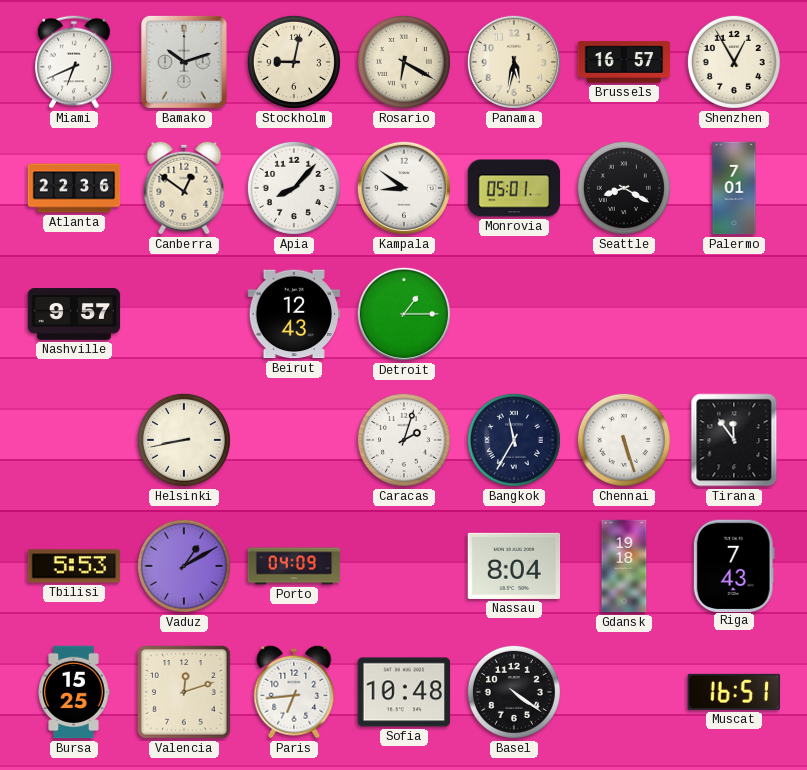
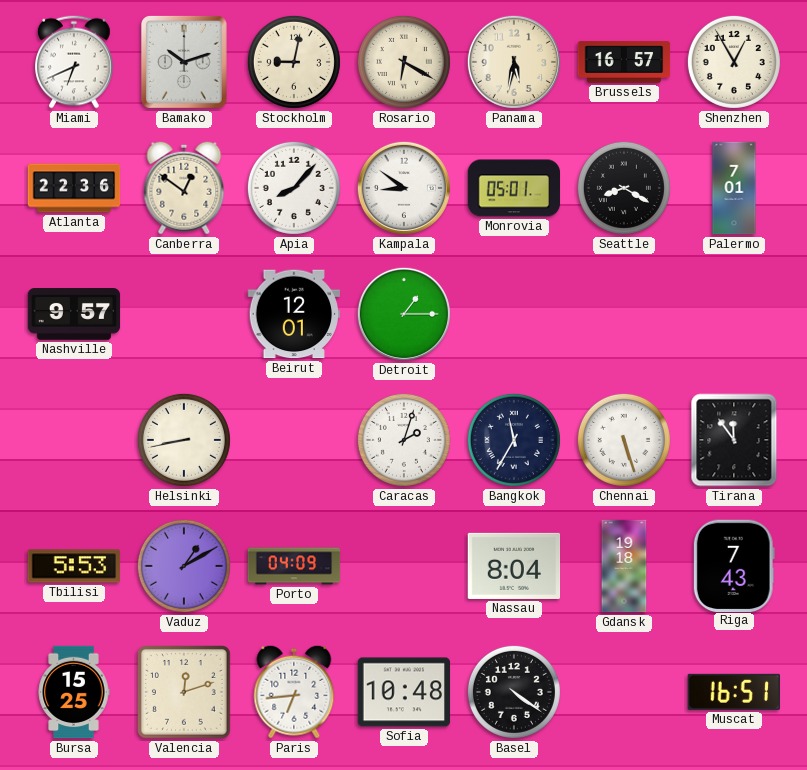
Beirut: 12:43 -> 12:01 (294, 314)
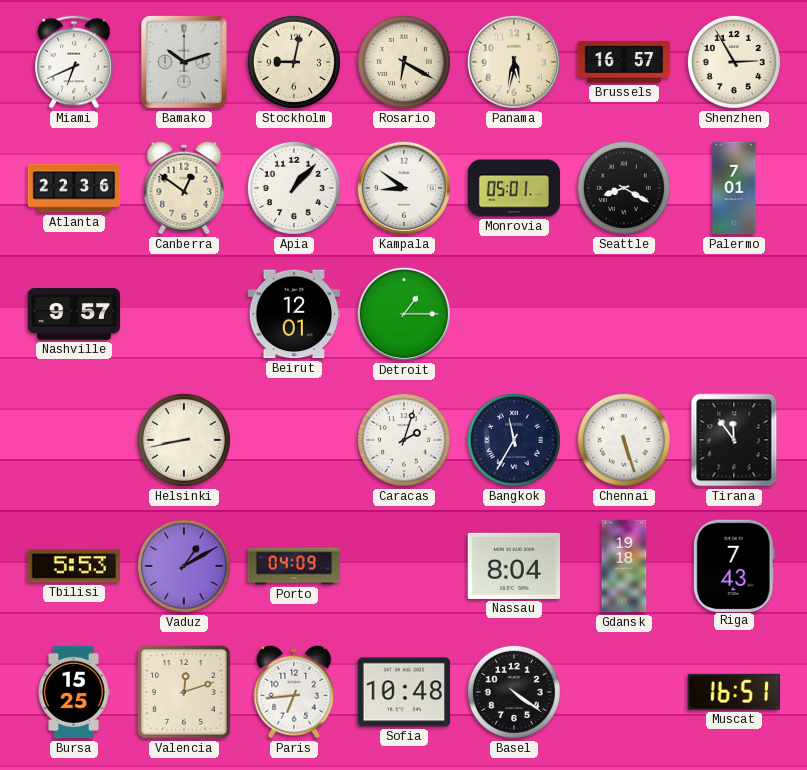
Shenzhen: 12:55 -> 2:55 (734, 62)
Apia: 8:07 -> 1:07 (294, 188)
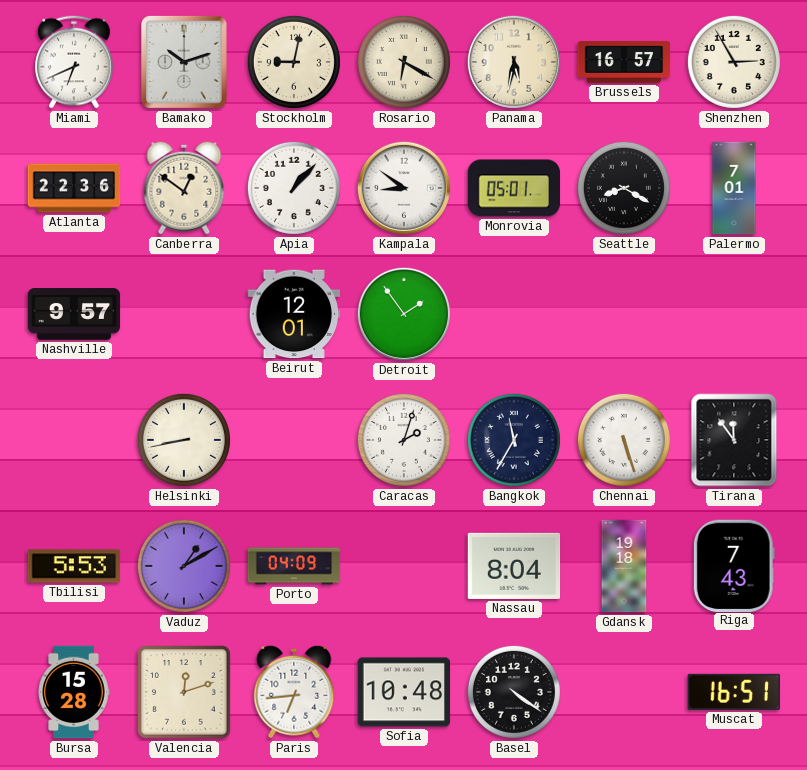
Detroit: 1:15 -> 1:54 (404, 314)
Bursa: 15:25 -> 15:28 (74, 692)
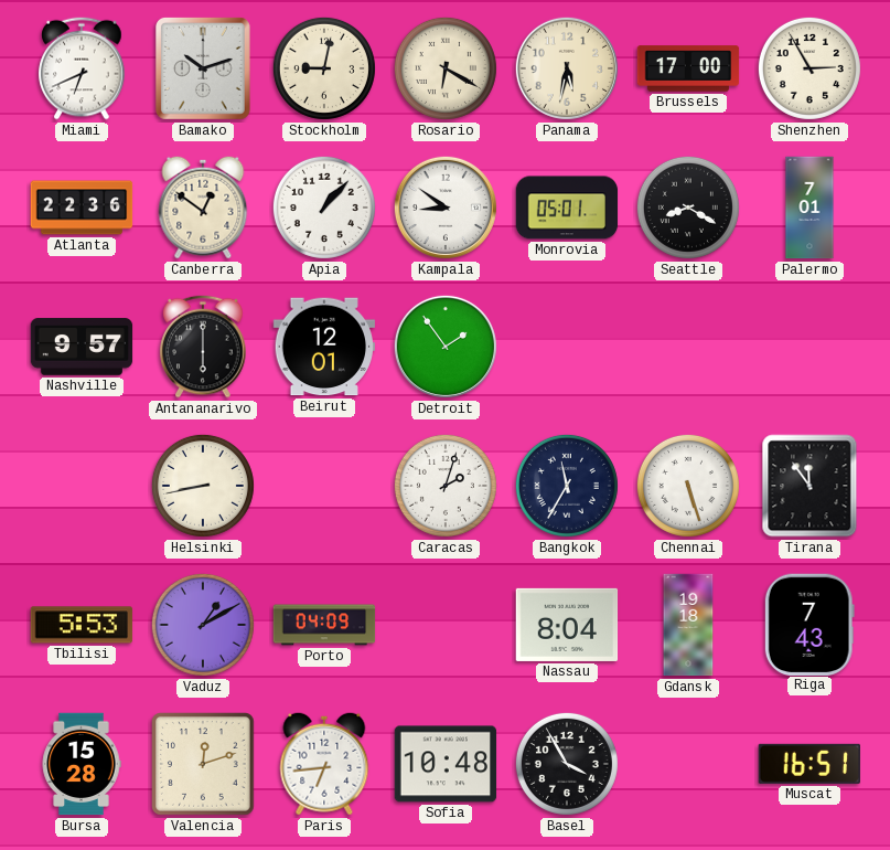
Brussels: 16:57 -> 17:00 (688, 68)
Antananarivo: none -> 6:00 (203, 347)
Basel: 4:21 -> 3:55 (567, 764)
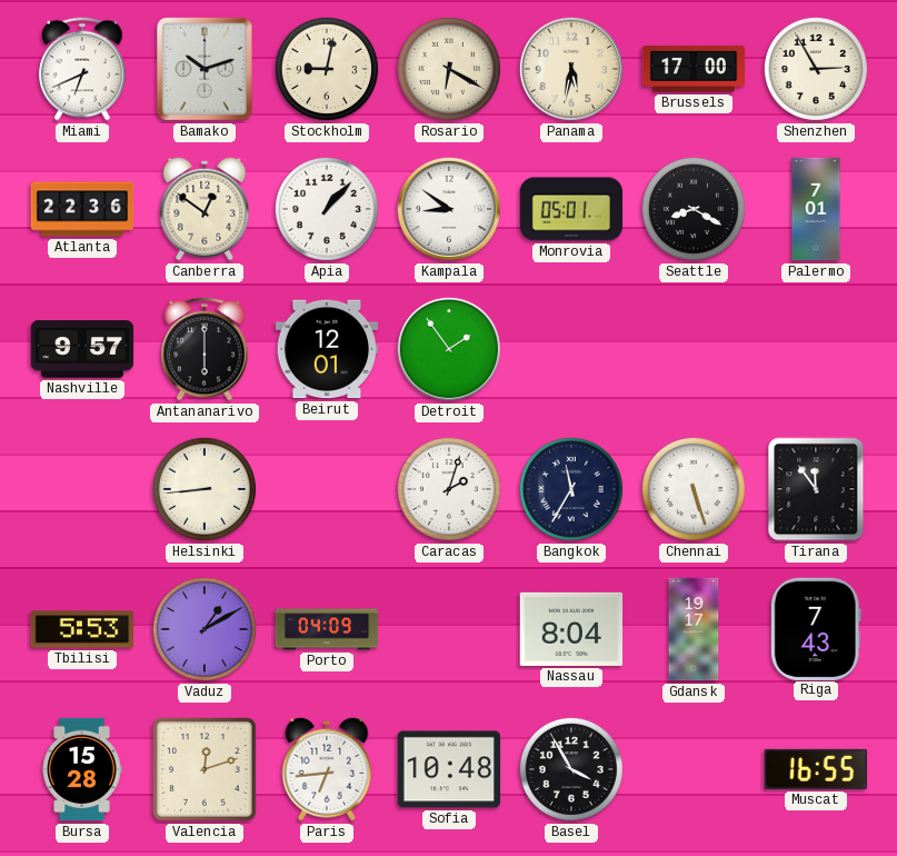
Helsinki: 8:43 -> 8:44 (205, 489)
Gdansk: 19:18 -> 19:17 (694, 629)
Muscat: 16:51 -> 16:55 (816, 769)
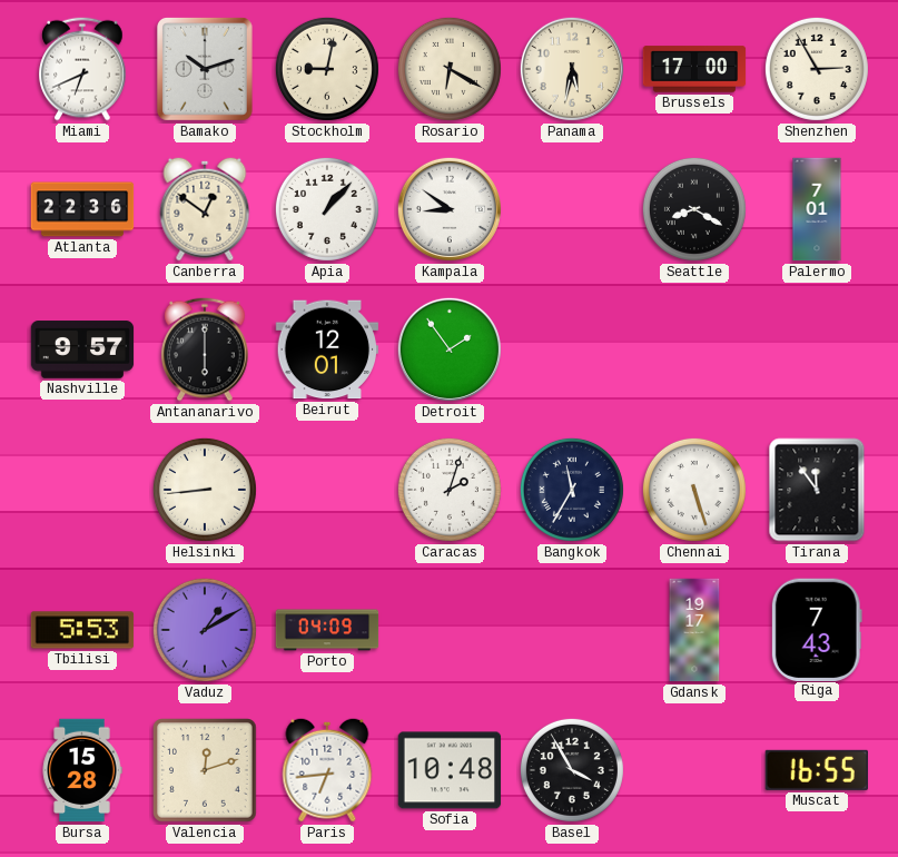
Monrovia: 05:01 -> none (571, 209)
Nassau: 8:04 -> none (571, 629)
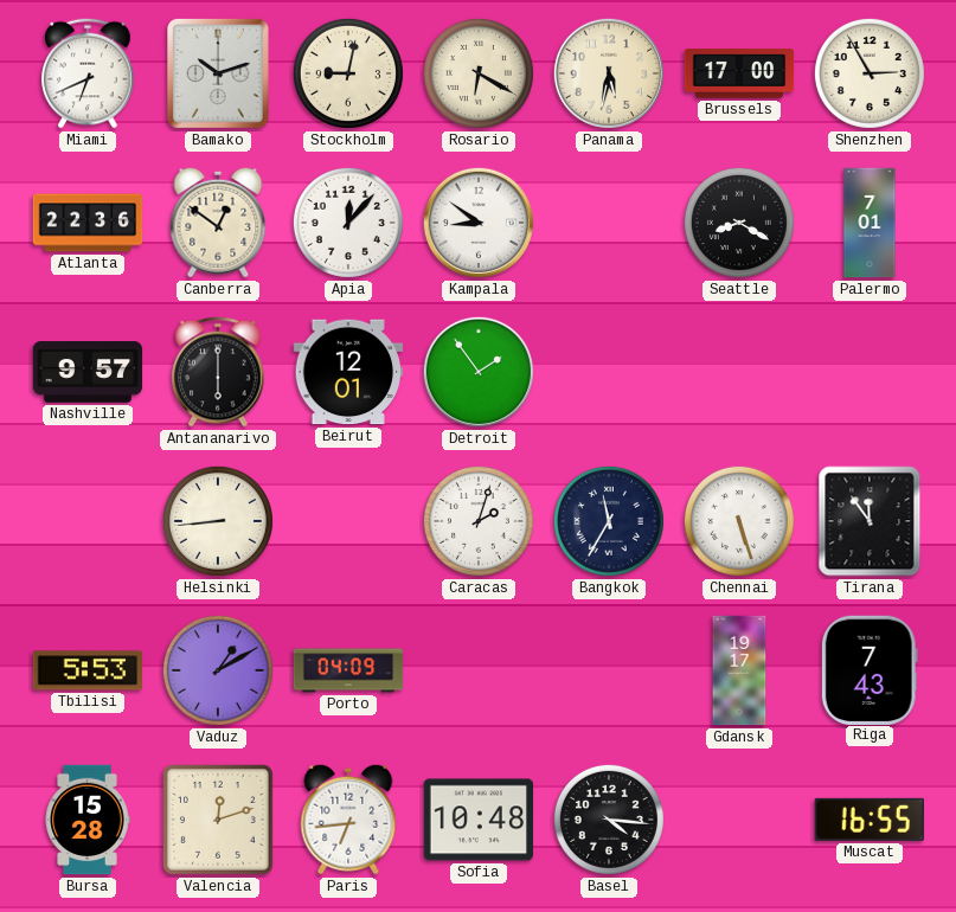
Apia: 1:07 -> 12:07 (348, 223)
Basel: 3:55 -> 4:16 (609, 820)
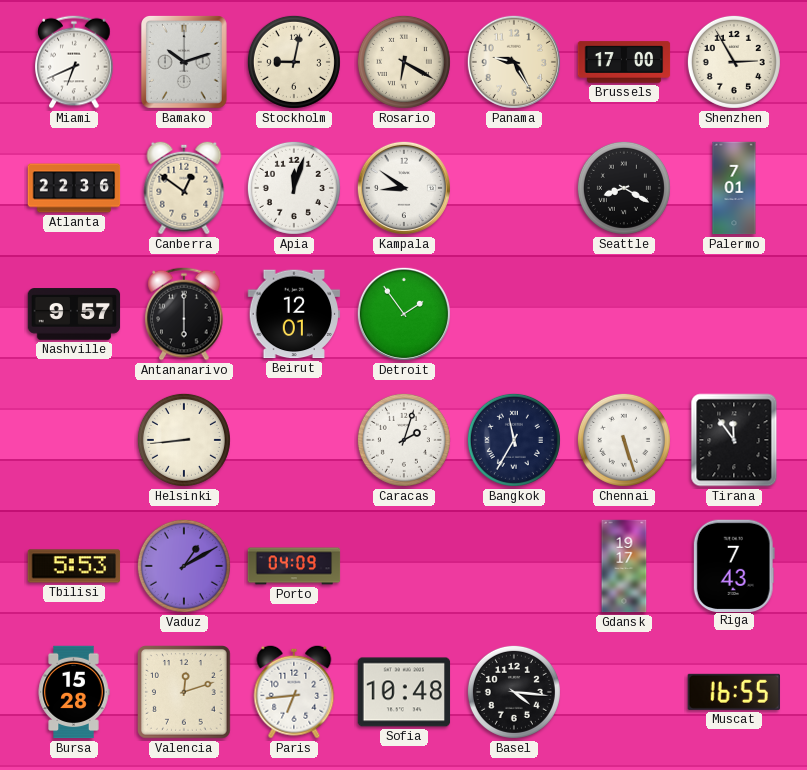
Panama: 5:32 -> 9:25 (514, 62)
Apia: 12:07 -> 12:03 (294, 188)
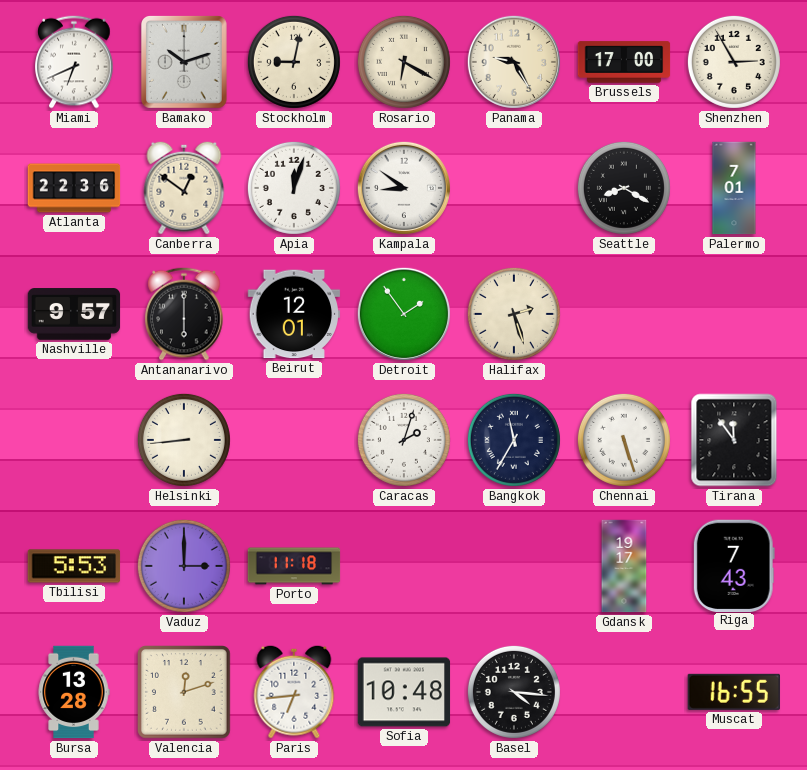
Halifax: none -> 2:27 (514, 314)
Vaduz: 1:10 -> 3:00 (184, 566)
Porto: 04:09 -> 11:18 (294, 566)
Bursa: 15:28 -> 13:28 (74, 692)
